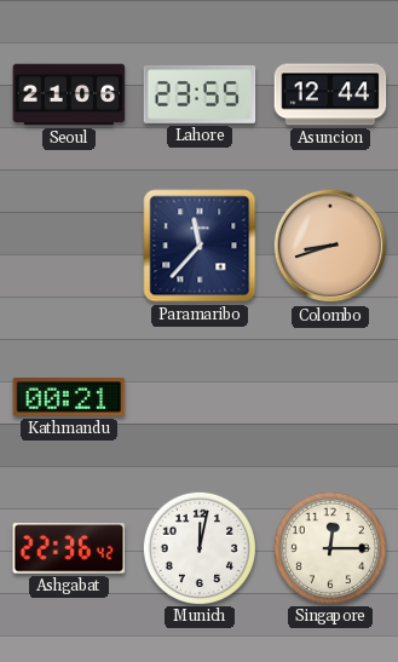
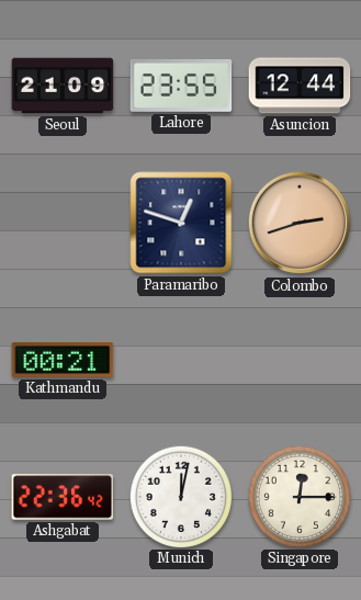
Seoul: 21:06 -> 21:09 (63, 86)
Paramaribo: 11:37 -> 12:48 (181, 223)
Colombo: 8:42 -> 2:42 (300, 223)
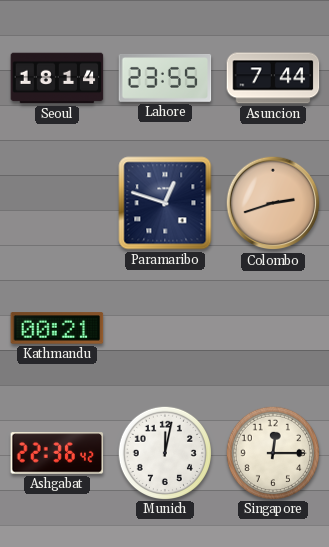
Seoul: 21:09 -> 18:14 (57, 78)
Asuncion: 12:44 -> 7:44 (273, 78)
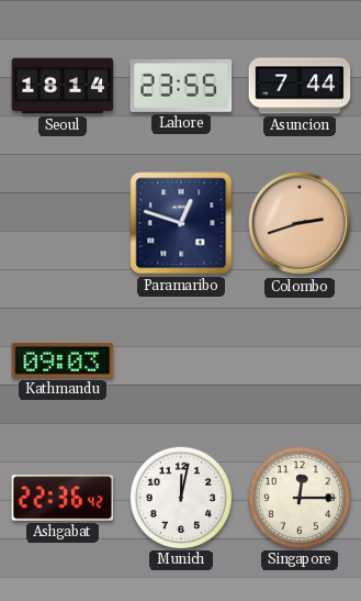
Kathmandu: 00:21 -> 09:03 (63, 360)
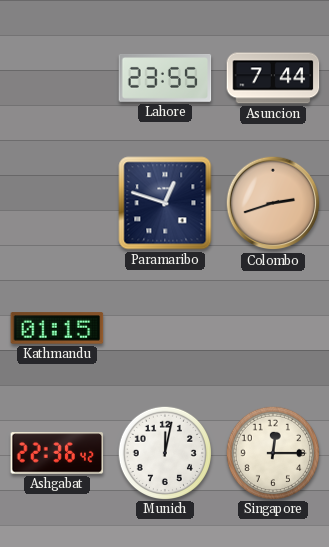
Seoul: 18:14 -> none (63, 86)
Kathmandu: 09:03 -> 01:15 (57, 328)
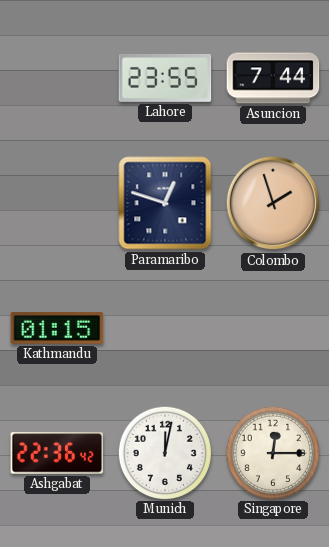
Colombo: 2:42 -> 1:57 (273, 203)
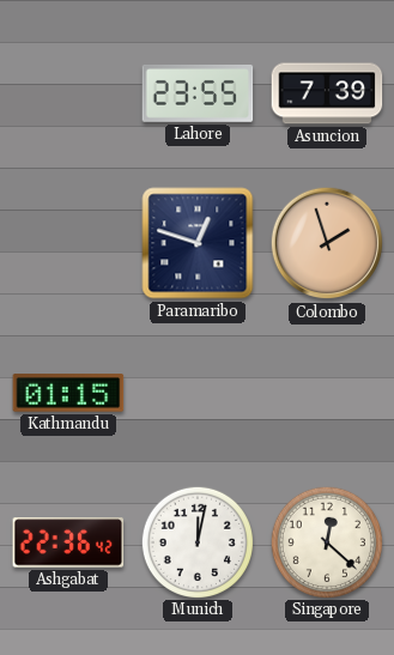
Asuncion: 7:44 -> 7:39 (327, 93)
Singapore: 12:15 -> 12:22 (326, 541)
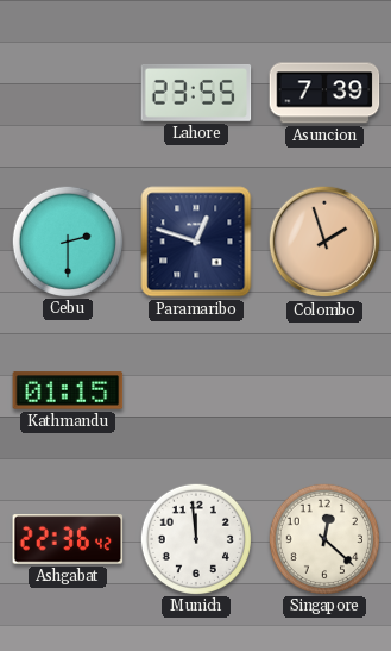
Cebu: none -> 2:30 (67, 240)
Munich: 12:02 -> 11:59 (195, 538)
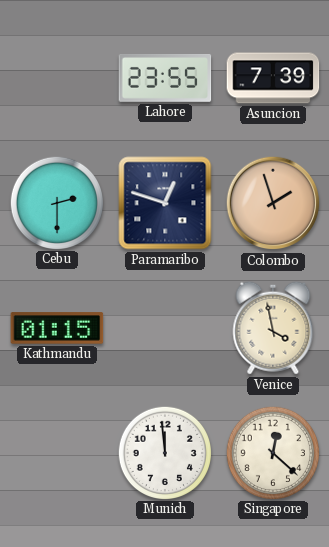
Venice: none -> 3:58 (273, 328)
Ashgabat: 22:36 -> none (68, 539)
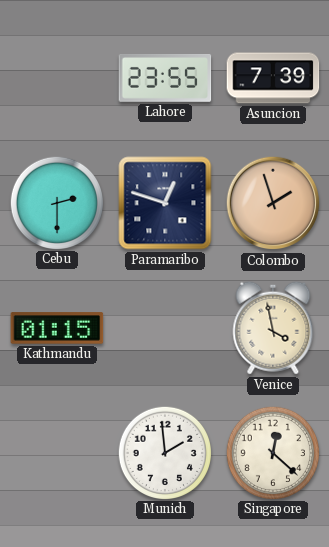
Munich: 11:59 -> 1:59 (164, 452)
